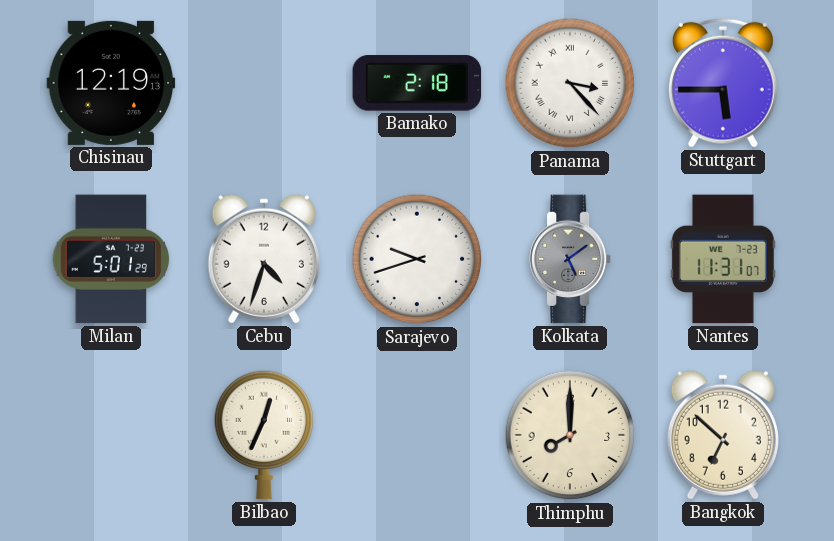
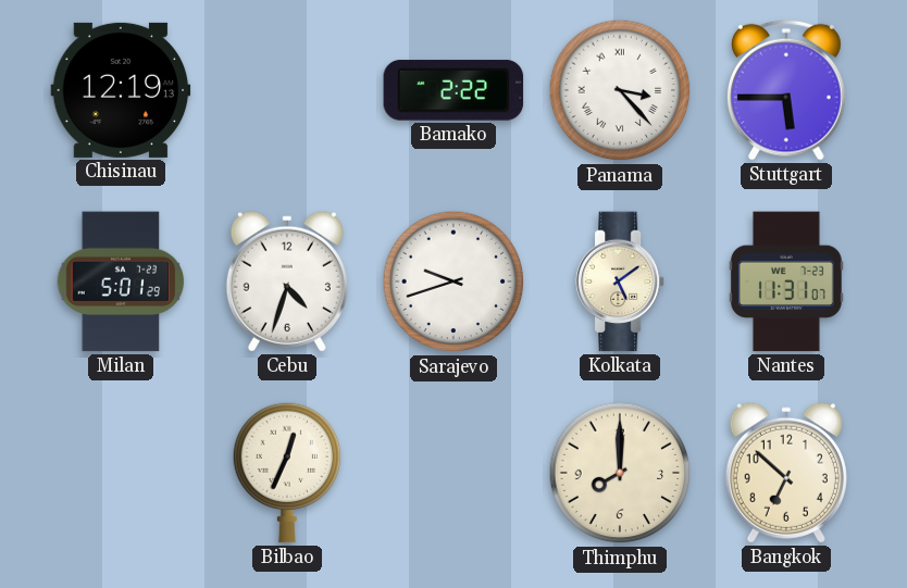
Bamako: 2:18 -> 2:22 (453, 90)
Kolkata dial: grey -> cream (620, 282)
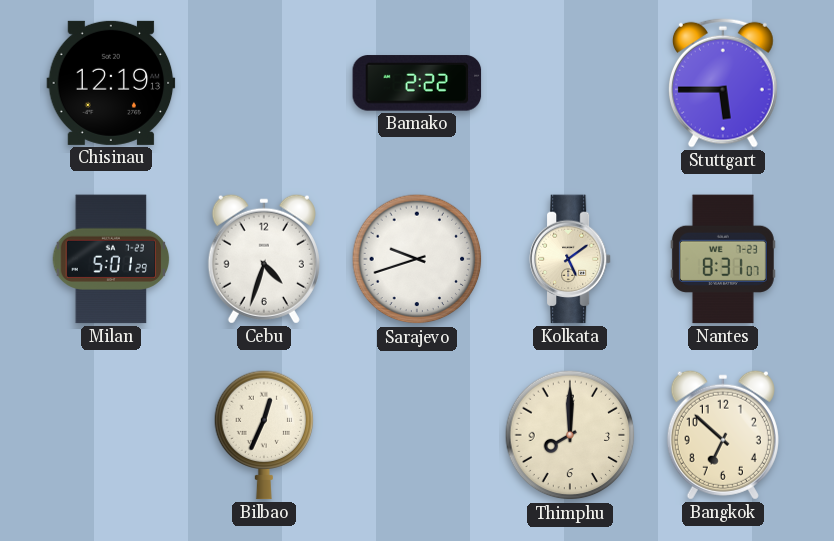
Panama: 3:23 -> none (620, 90)
Nantes: 11:31 -> 8:31 (723, 259)
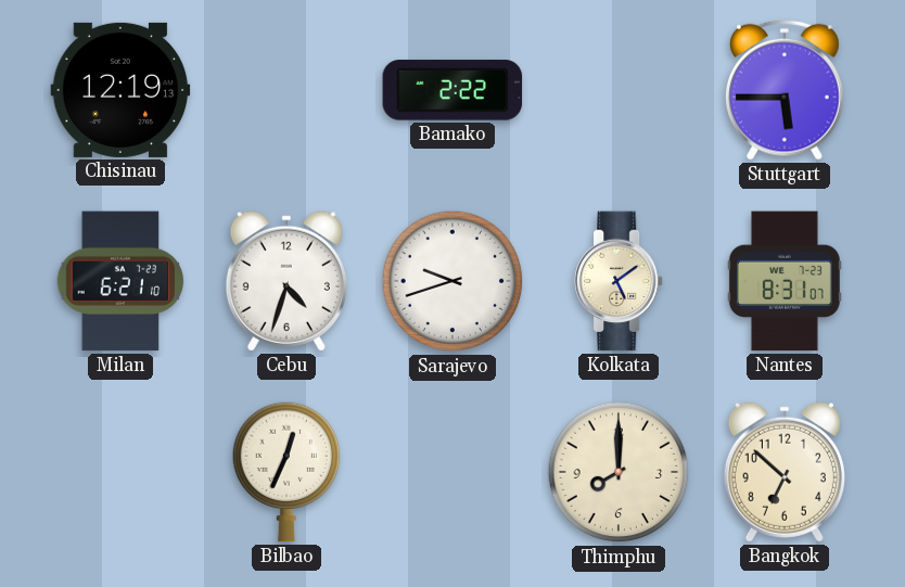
Milan: 5:01 -> 6:21 (120, 281)
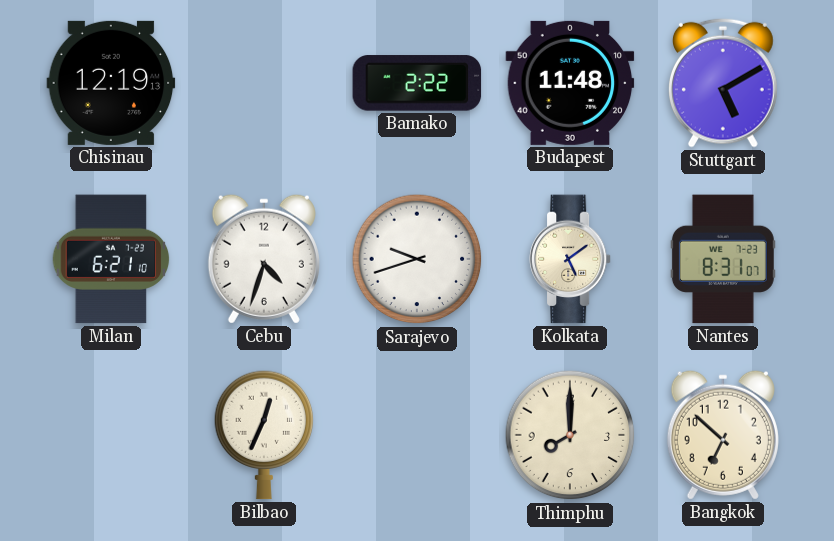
Budapest: none -> 11:48 (570, 83)
Stuttgart: 5:45 -> 5:10 (723, 83)
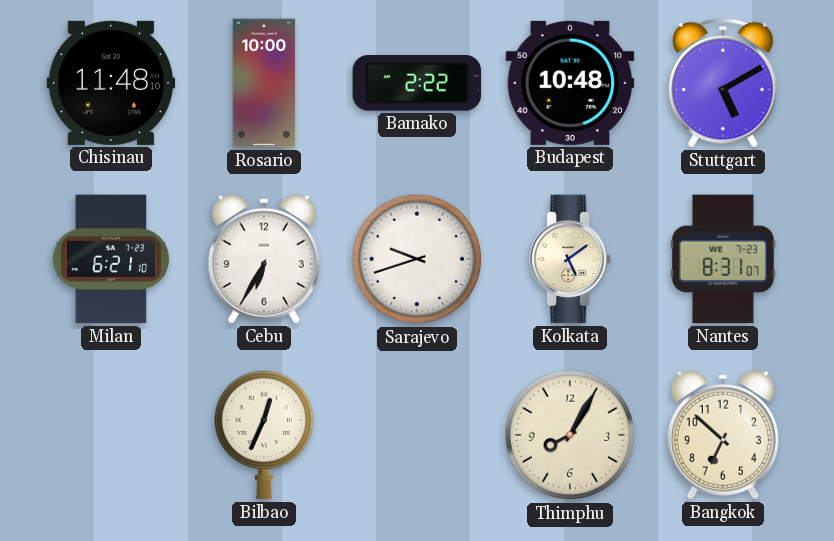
Chisinau: 12:19 -> 11:48 (111, 83)
Rosario: none -> 10:00 (264, 83)
Budapest: 11:48 -> 10:48 (570, 83)
Cebu: 4:33 -> 6:35 (264, 259)
Thimphu: 8:00 -> 8:05 (570, 435)
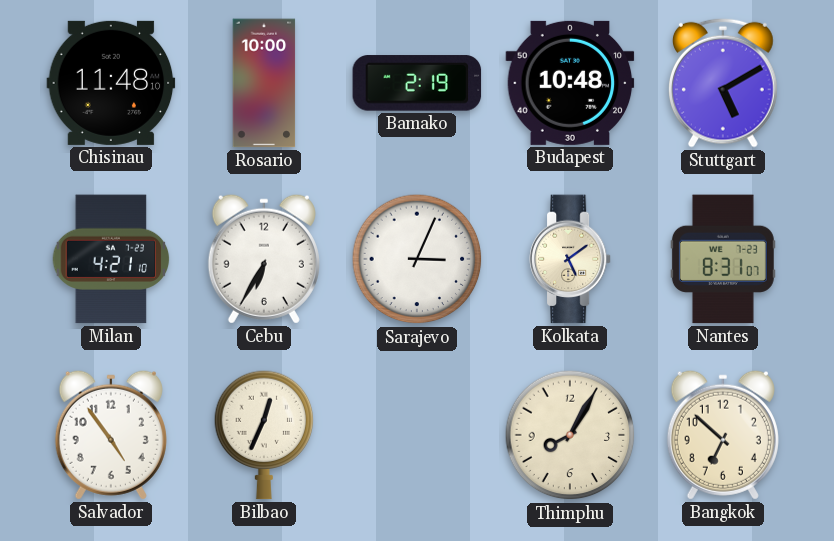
Bamako: 2:22 -> 2:19 (417, 83)
Milan: 6:21 -> 4:21 (111, 259)
Sarajevo: 9:42 -> 3:04 (417, 259)
Salvador: none -> 4:54 (111, 435)
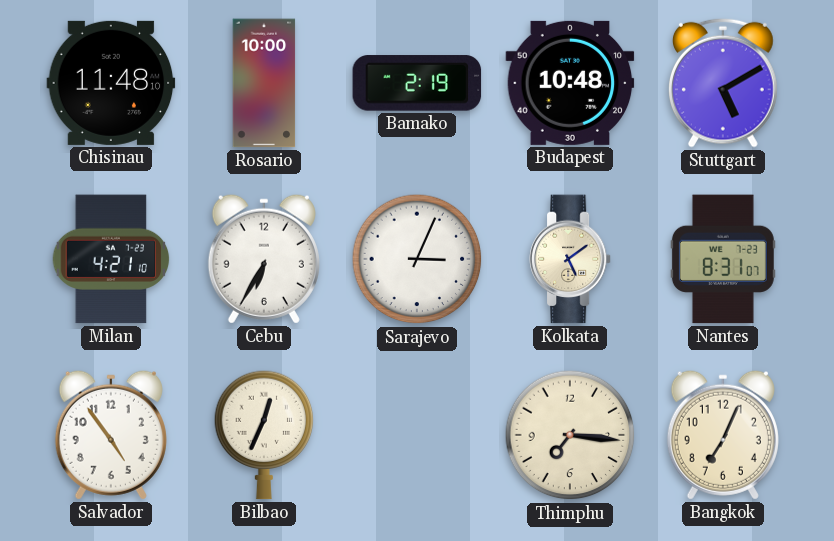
Thimphu: 8:05 -> 7:16 (570, 435)
Bangkok: 6:52 -> 7:04 (723, 435)
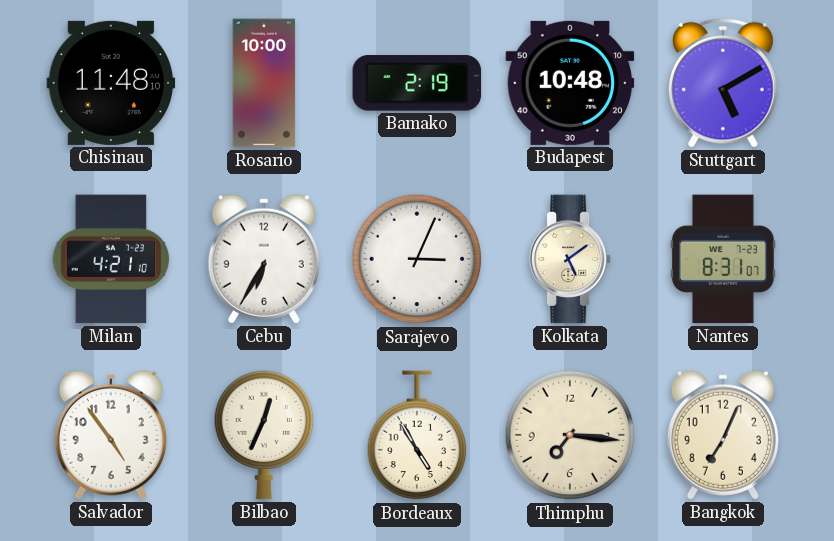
Bordeaux: none -> 4:55 (417, 436)
